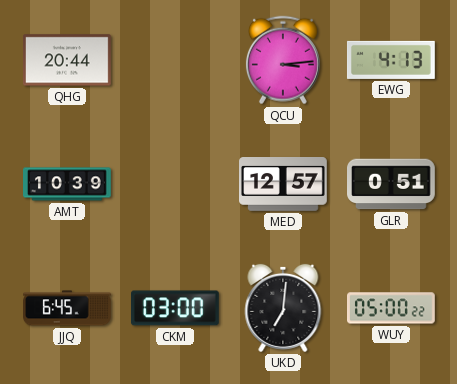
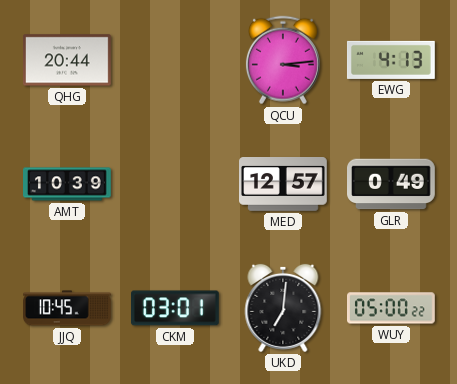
GLR: 0:51 -> 0:49 (392, 184)
JJQ: 6:45 -> 10:45 (68, 308)
CKM: 03:00 -> 03:01 (175, 308)
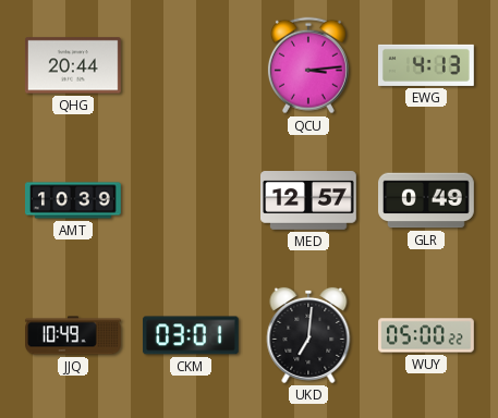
JJQ: 10:45 -> 10:49 (74, 335)
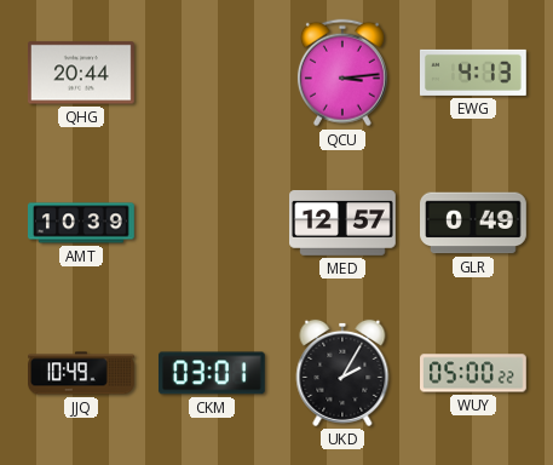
UKD: 7:01 -> 2:05 (342, 373)
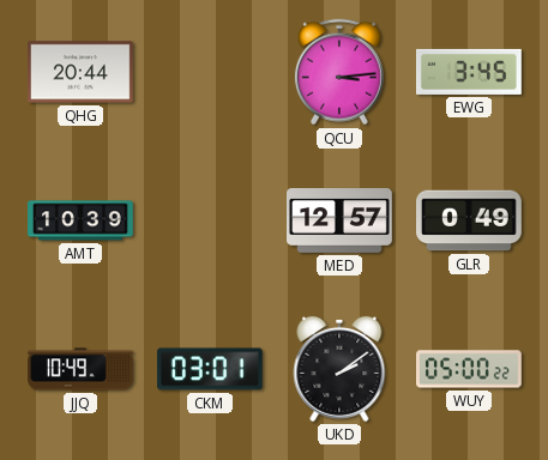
EWG: 4:13 -> 3:45 (469, 72)
UKD: 2:05 -> 2:09 (339, 369)
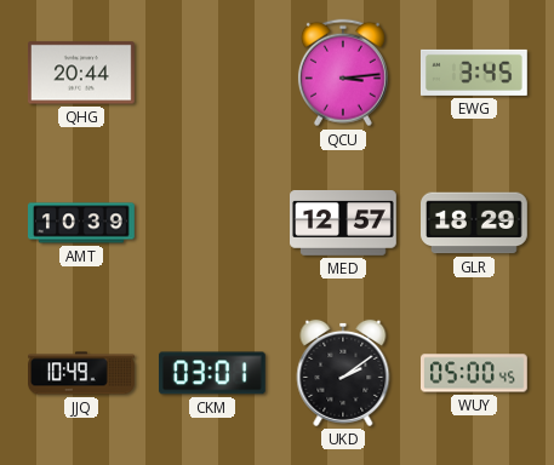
GLR: 0:49 -> 18:29 (475, 223)
WUY: 05:00:22 -> 05:00:45 (475, 373)
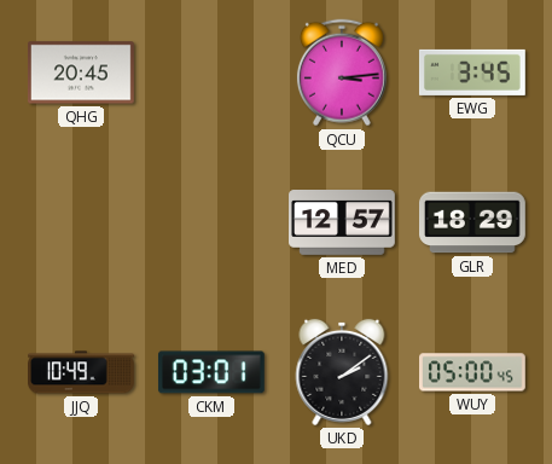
QHG: 20:44 -> 20:45 (82, 72)
AMT: 10:39 -> none (82, 223)
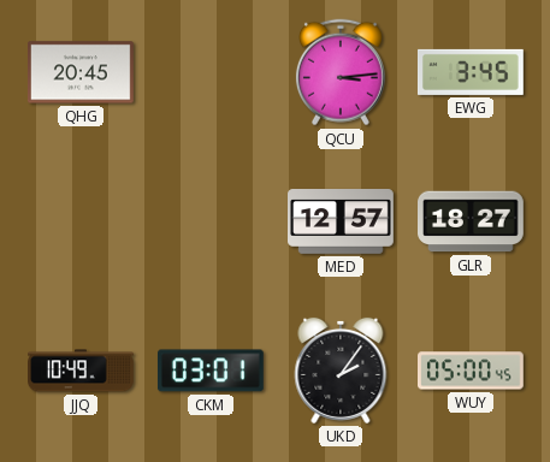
GLR: 18:29 -> 18:27 (472, 221)
UKD: 2:09 -> 2:06 (341, 371)
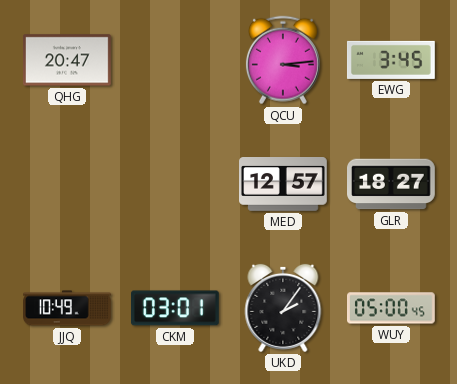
QHG: 20:45 -> 20:47 (68, 60)
